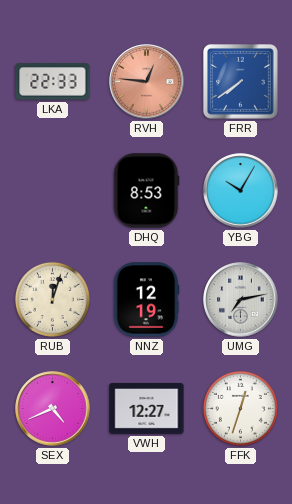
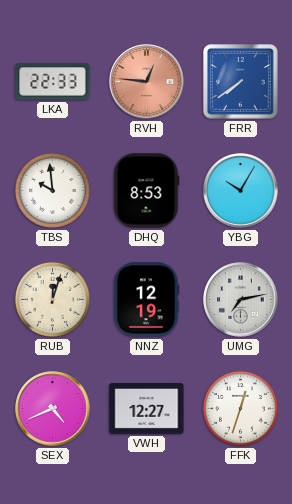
TBS: none -> 9:59 (52, 190)
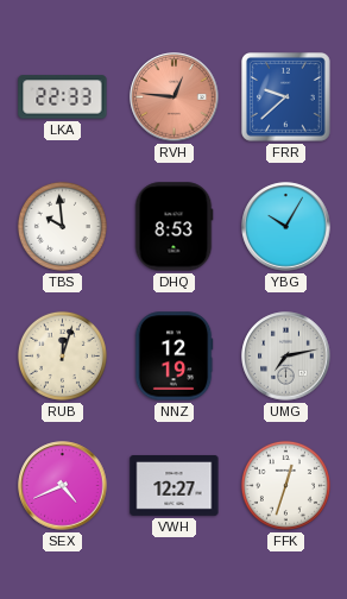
FRR: 7:39 -> 9:38 (286, 97)
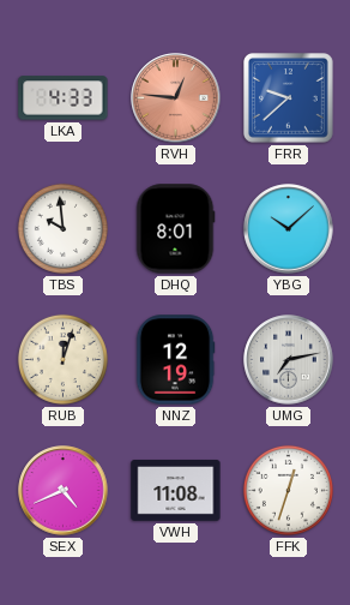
LKA: 22:33 -> 4:33 (64, 98)
DHQ: 8:53 -> 8:01 (175, 229)
YBG: 10:05 -> 10:08 (289, 229)
VWH: 12:27 -> 11:08 (176, 490)
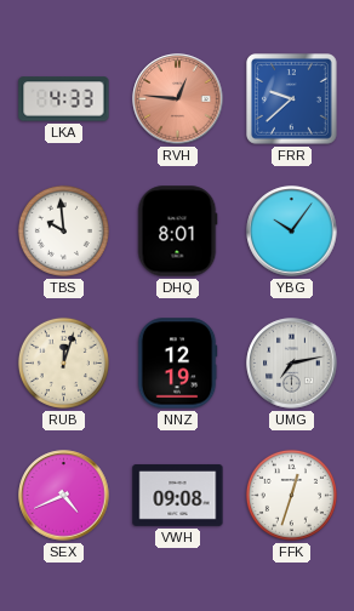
YBG: 10:08 -> 10:06 (292, 232)
VWH: 11:08 -> 09:08 (178, 495)
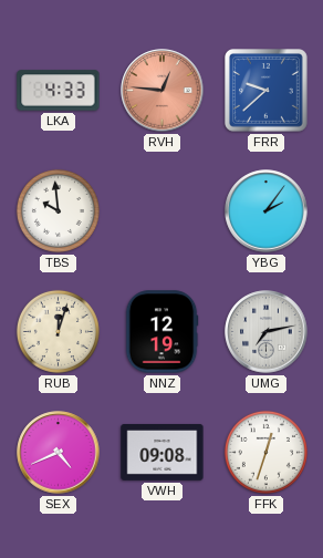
DHQ: 8:01 -> none (177, 232)
YBG: 10:06 -> 2:06 (267, 211)
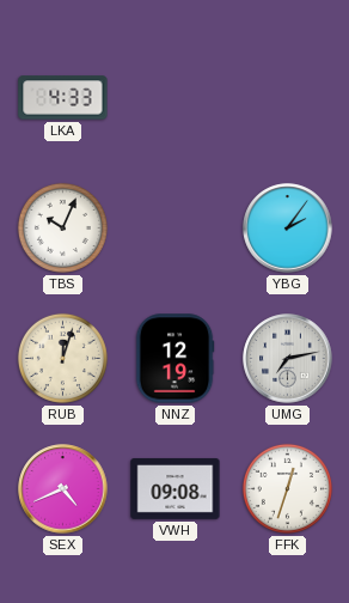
RVH: 12:46 -> none (163, 91)
FRR: 9:38 -> none (267, 91)
TBS: 9:59 -> 10:04 (62, 227)
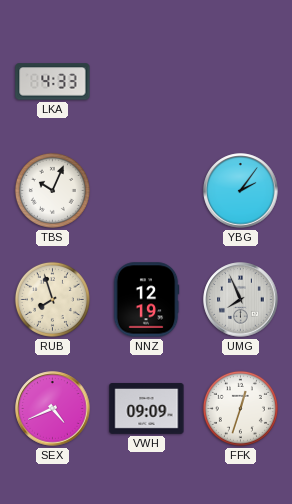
RUB: 12:03 -> 7:57 (52, 299)
UMG: 7:13 -> 7:56 (241, 300)
VWH: 09:08 -> 09:09 (147, 408)
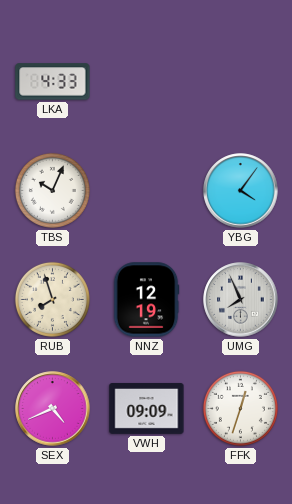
YBG: 2:06 -> 4:06 (241, 191)
